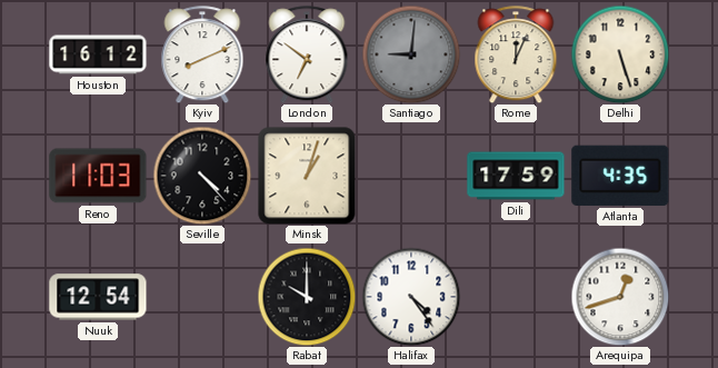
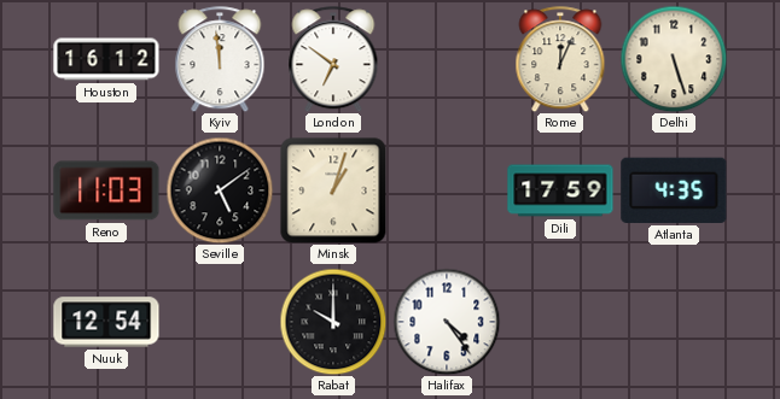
Kyiv: 8:11 -> 11:59 (220, 59)
Santiago: 9:01 -> none (411, 54)
Seville: 4:23 -> 5:09 (220, 190)
Arequipa: 12:42 -> none (620, 297)
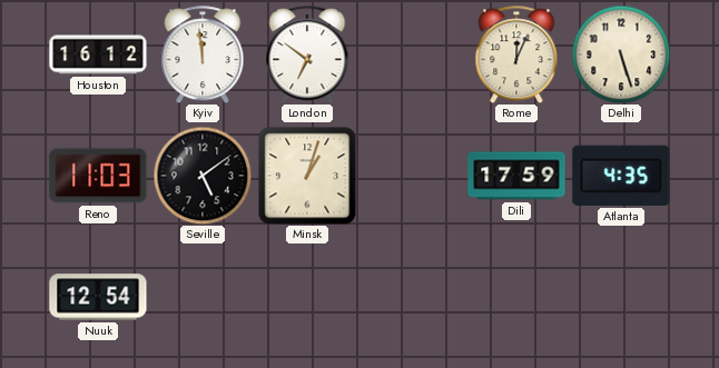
Rabat: 10:00 -> none (333, 322)
Halifax: 4:24 -> none (447, 322)
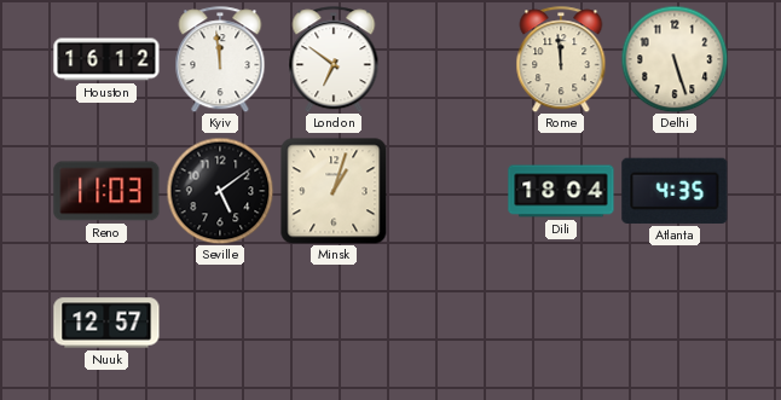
Rome: 12:04 -> 11:59 (561, 59)
Dili: 17:59 -> 18:04 (561, 191)
Nuuk: 12:54 -> 12:57 (106, 323)
